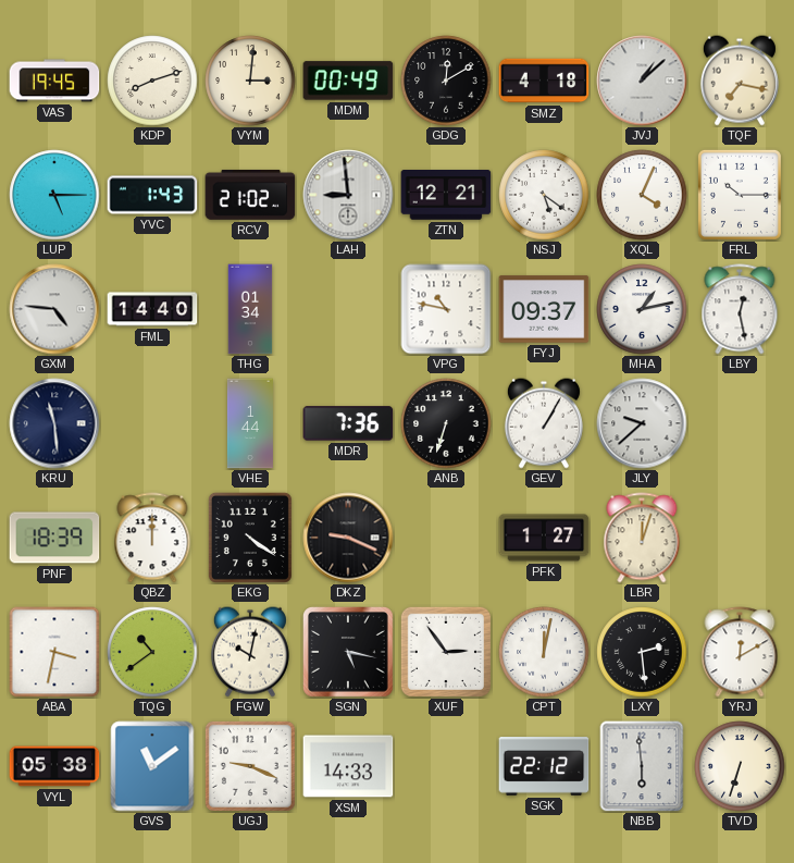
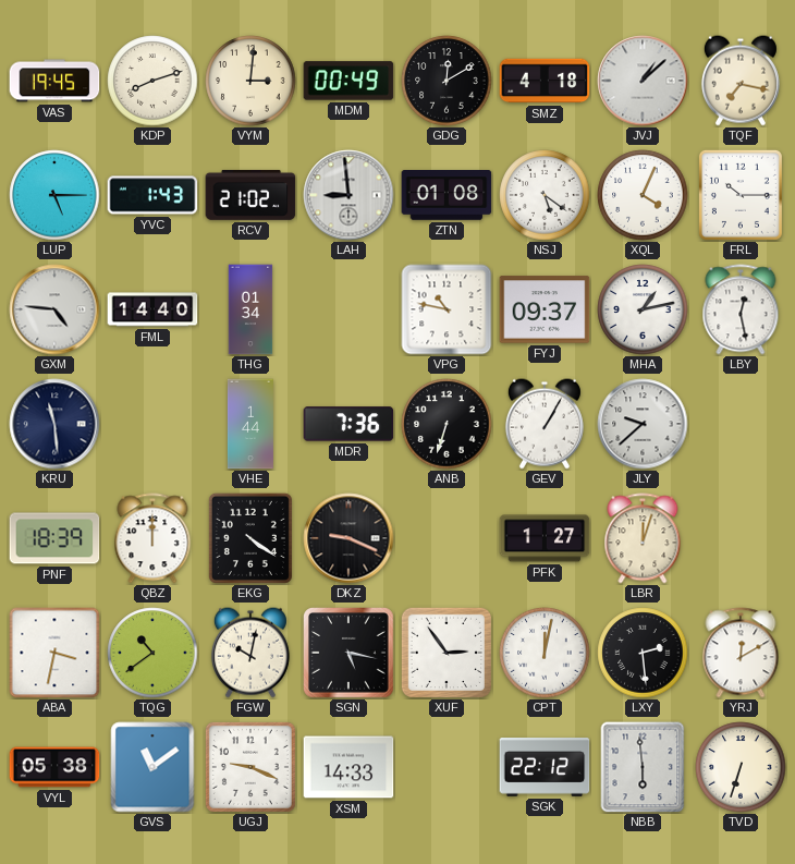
ZTN: 12:21 -> 01:08 (447, 196)
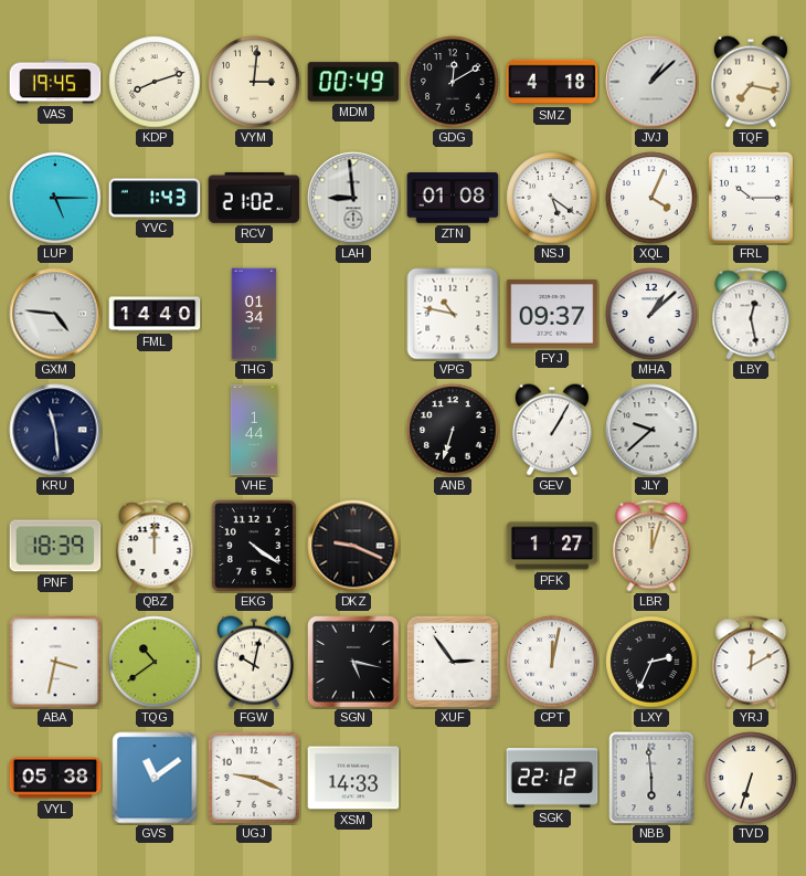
MHA: 1:13 -> 1:08 (651, 314)
MDR: 7:36 -> none (348, 424)
LXY: 2:29 -> 2:34 (651, 662)
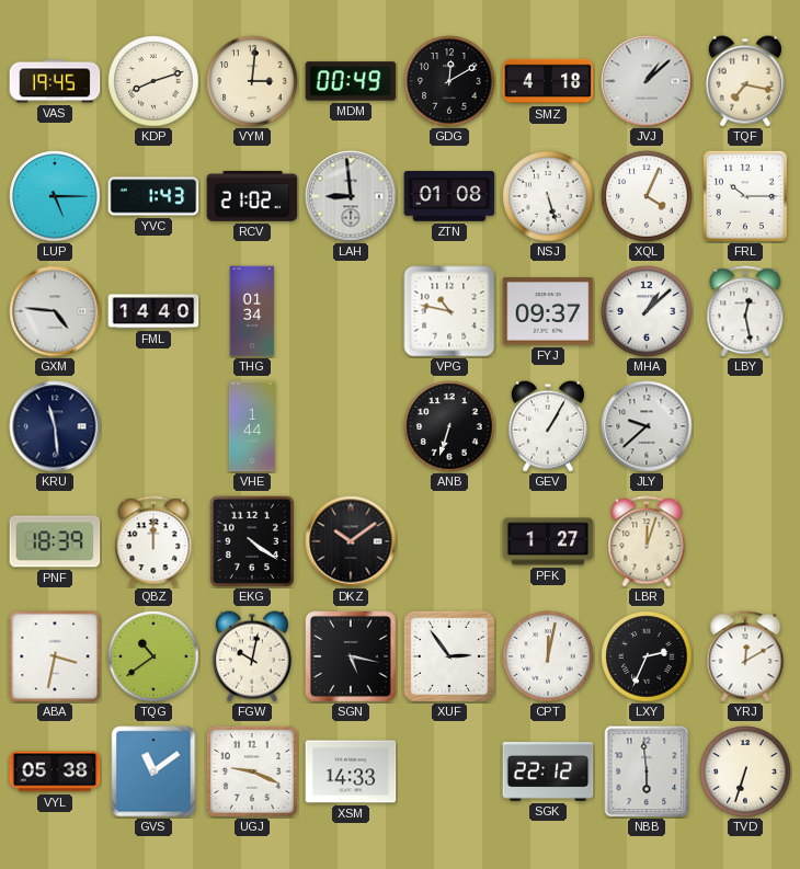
NSJ: 5:21 -> 5:27 (548, 196)
DKZ: 9:19 -> 10:09 (351, 541)
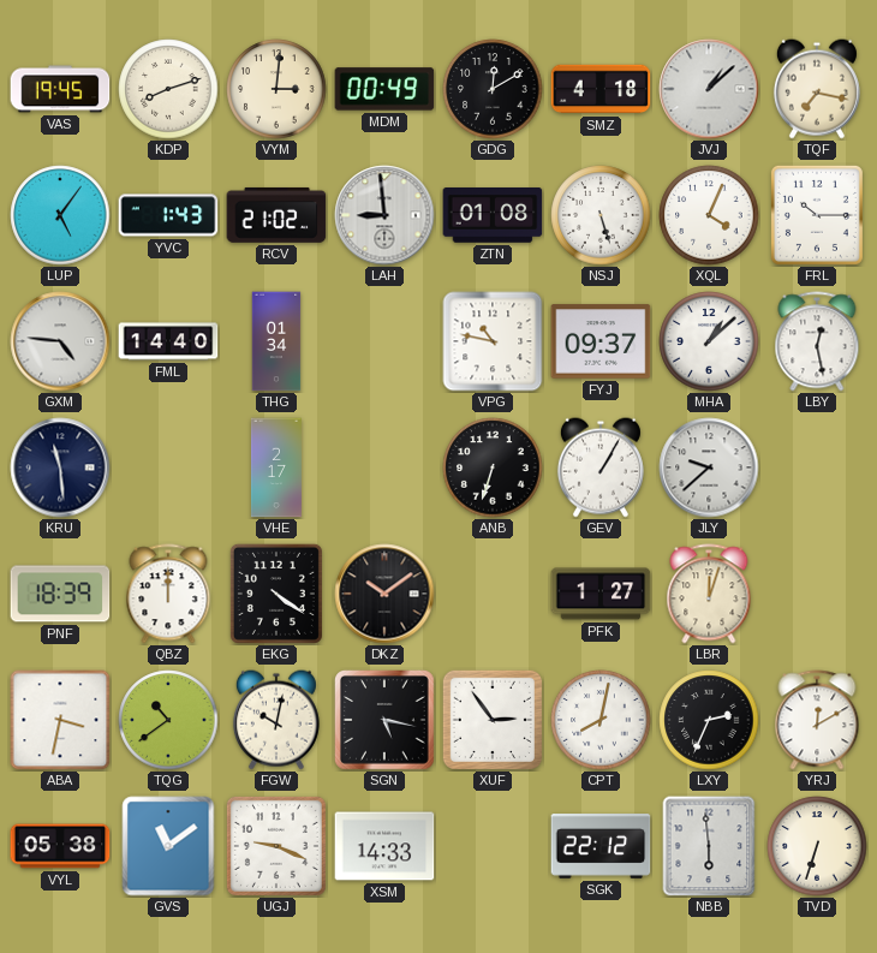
LUP: 5:15 -> 5:06 (60, 215)
VHE: 1:44 -> 2:17 (276, 467)
CPT: 12:02 -> 8:02 (601, 720)
